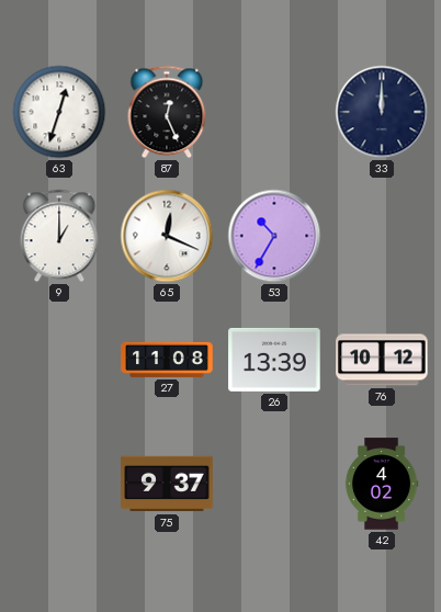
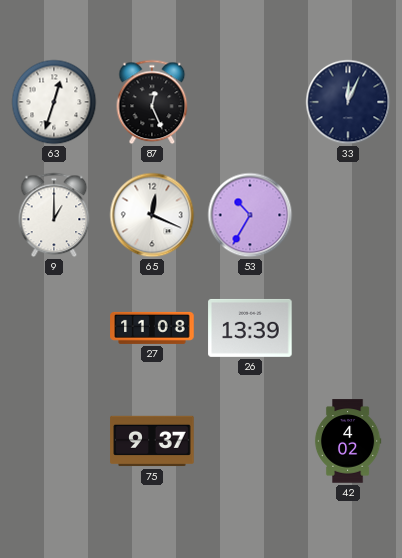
33: 12:00 -> 12:04 (348, 102)
76: 10:12 -> none (382, 360)
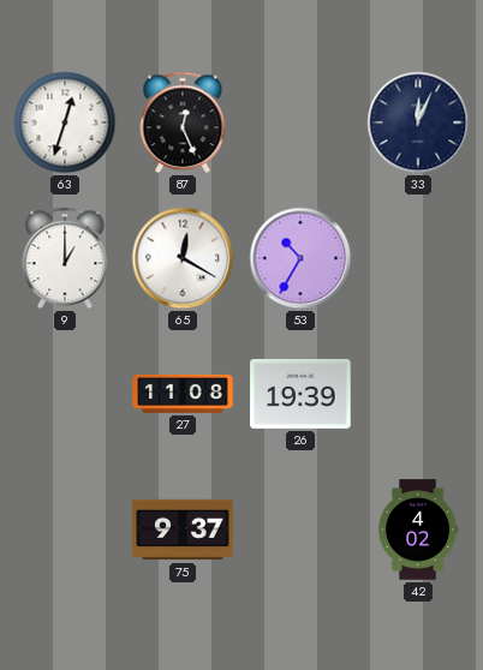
65: 12:19 -> 12:20 (183, 258)
26: 13:39 -> 19:39 (300, 394)
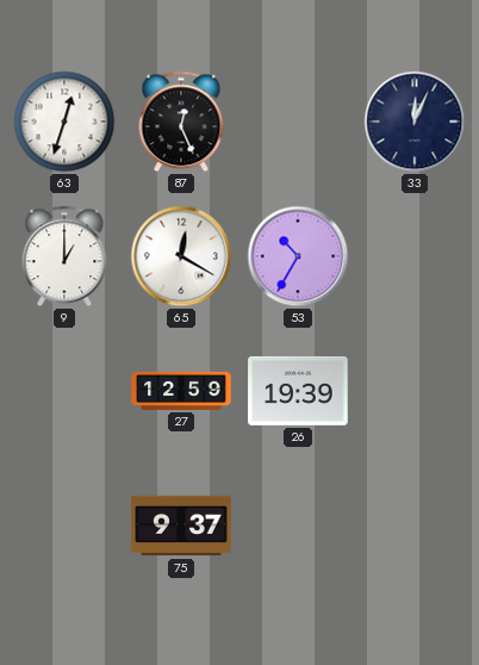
27: 11:08 -> 12:59 (181, 391)
42: 4:02 -> none (418, 530)
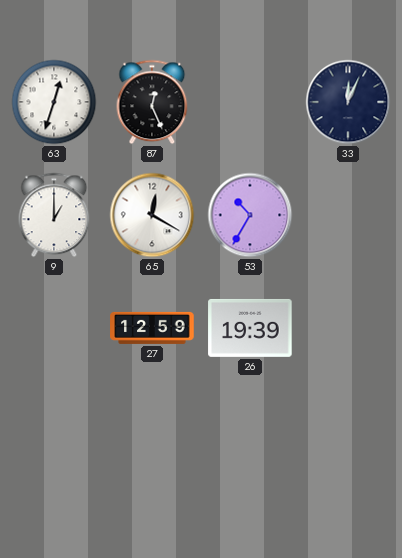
75: 9:37 -> none (181, 526)
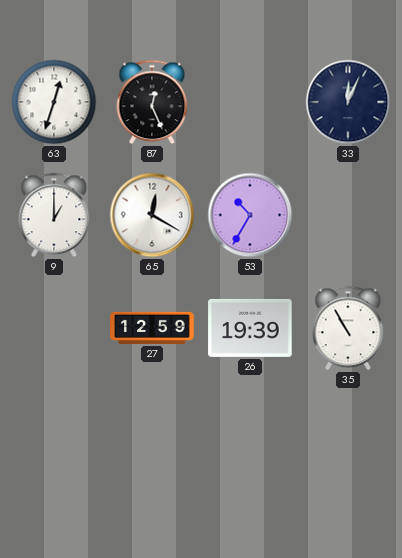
35: none -> 10:55 (348, 328)
